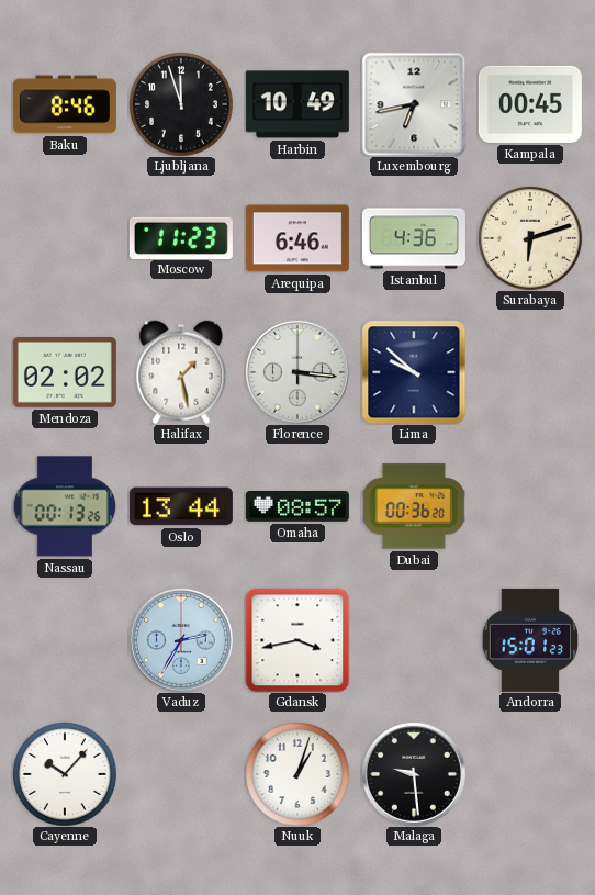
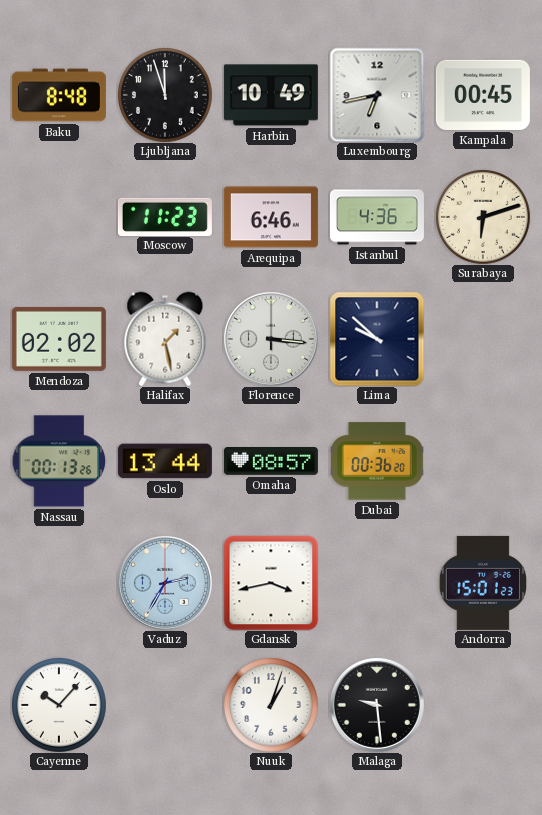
Baku: 8:46 -> 8:48 (59, 95)
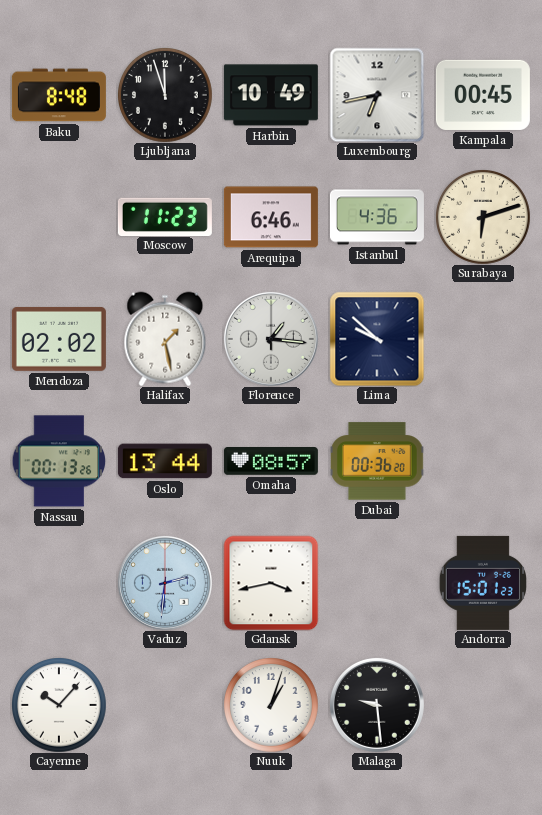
Florence: 3:16 -> 1:16 (271, 339)
Vaduz: 2:35 -> 2:31 (165, 583)
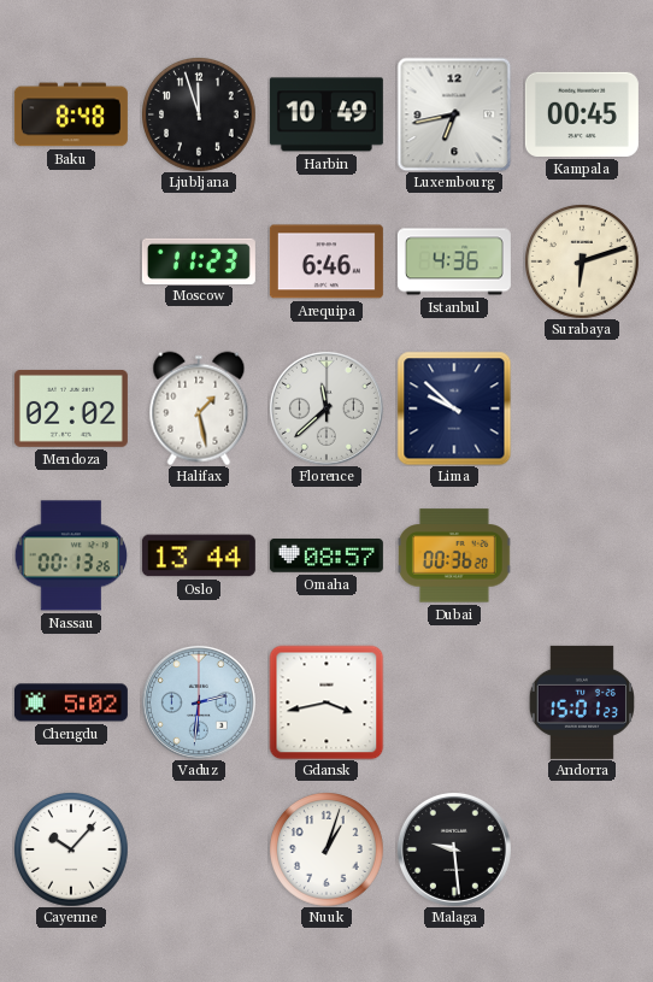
Florence: 1:16 -> 11:38 (326, 408)
Chengdu: none -> 5:02 (71, 702)
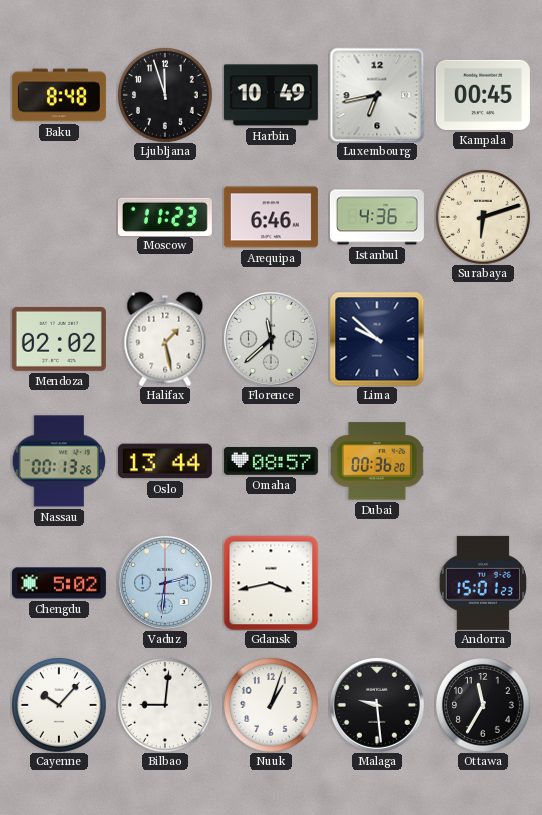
Bilbao: none -> 9:01 (165, 705)
Ottawa: none -> 11:35 (483, 705)
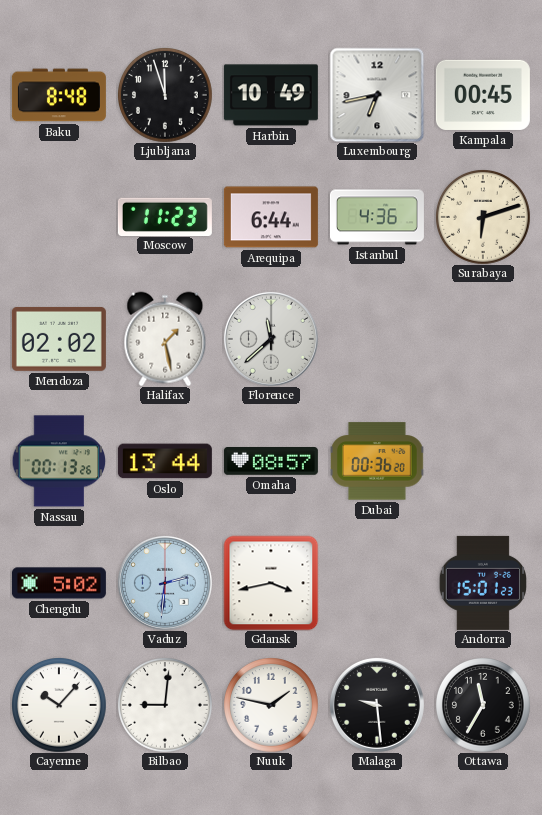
Arequipa: 6:46 -> 6:44 (271, 217)
Lima: 9:52 -> none (377, 339)
Nuuk: 1:03 -> 1:47 (271, 705)
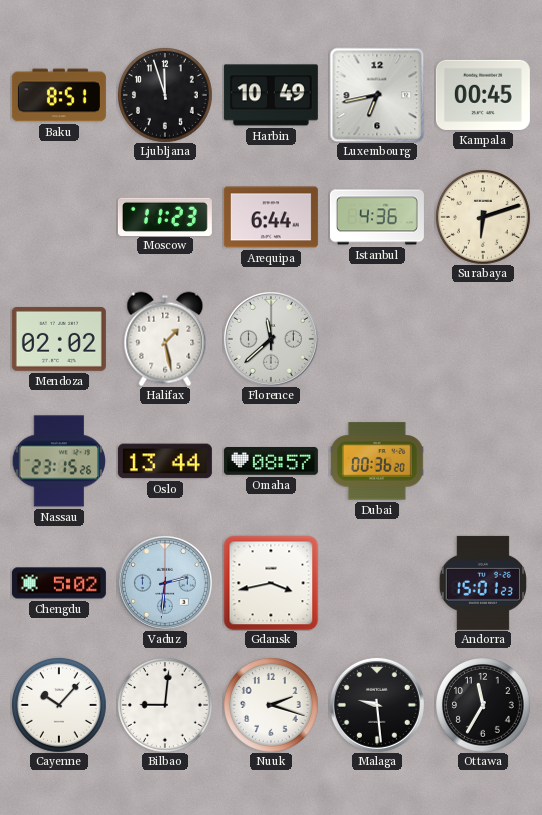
Baku: 8:48 -> 8:51 (59, 95)
Nassau: 00:13 -> 23:15 (59, 461)
Nuuk: 1:47 -> 2:18 (271, 705)
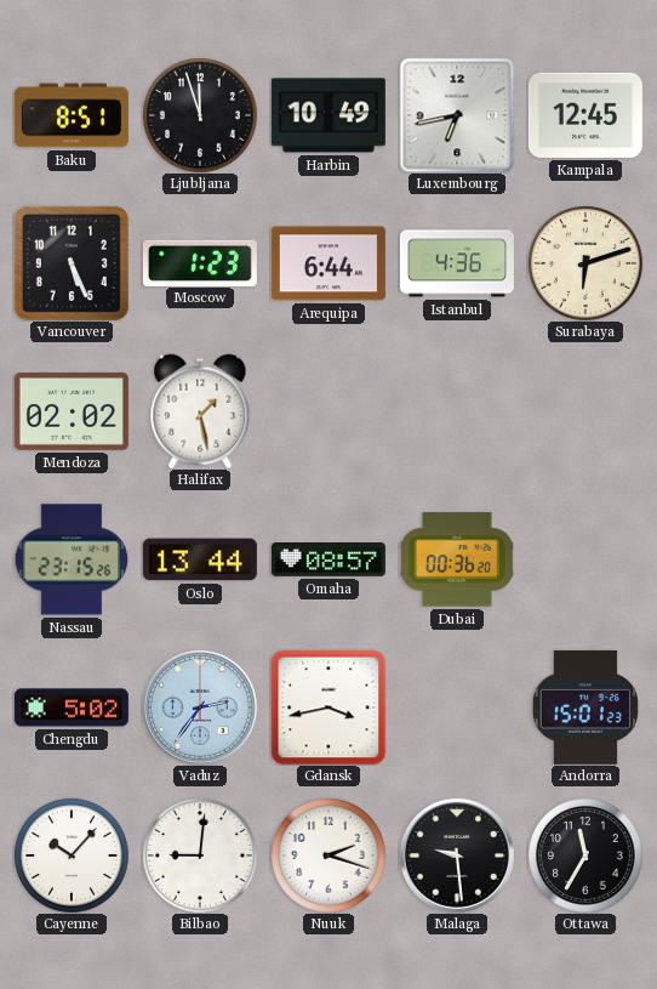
Kampala: 00:45 -> 12:45 (585, 115)
Vancouver: none -> 5:26 (72, 263)
Moscow: 11:23 -> 1:23 (200, 262)
Florence: 11:38 -> none (271, 339)
Vaduz: 2:31 -> 2:36 (200, 707)
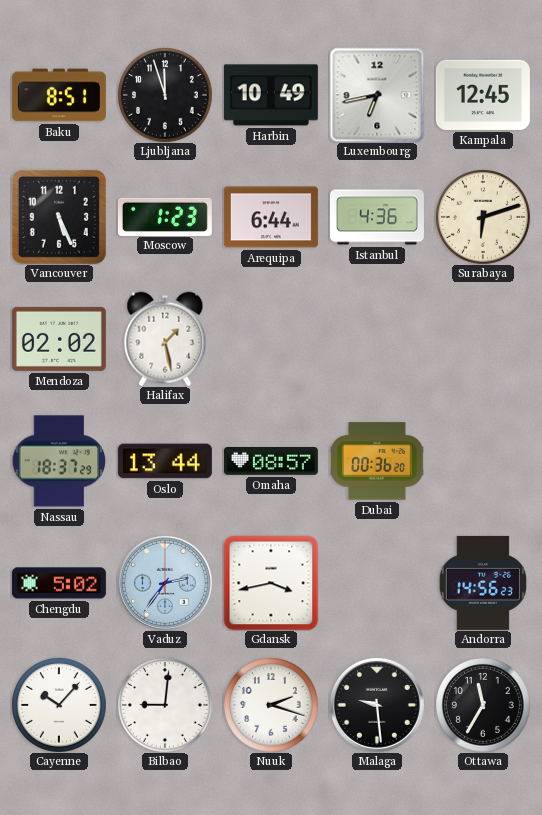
Nassau: 23:15 -> 18:37 (59, 461)
Andorra: 15:01 -> 14:56 (482, 583)
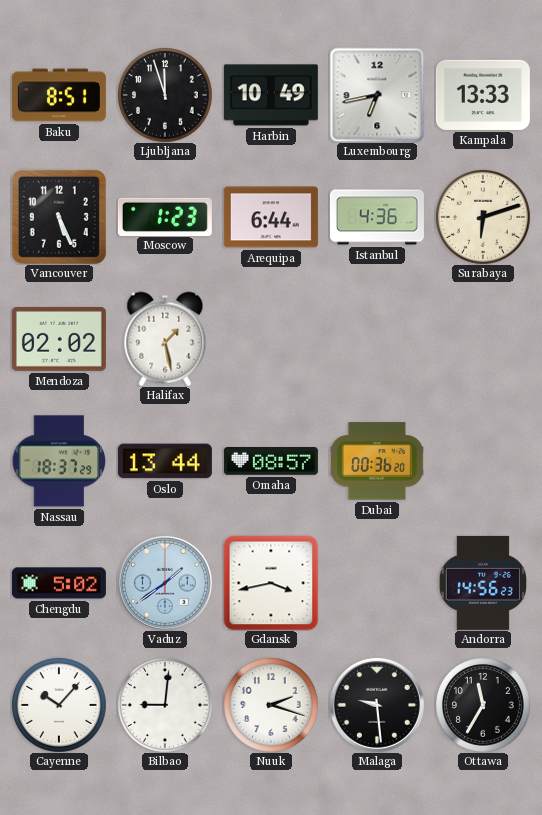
Kampala: 12:45 -> 13:33 (483, 95)
Vaduz: 2:36 -> 1:39 (165, 583)
